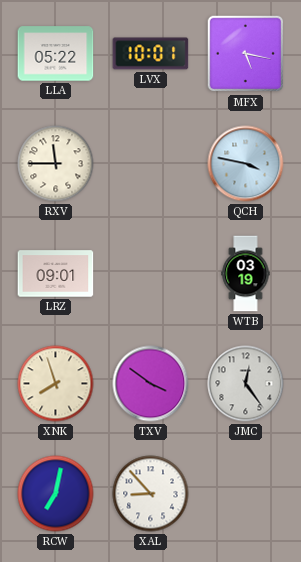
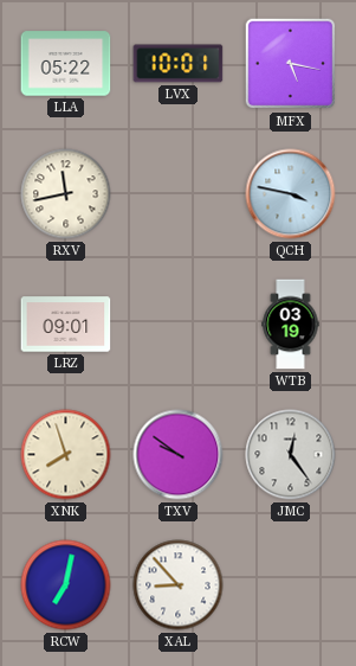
RXV: 11:45 -> 11:43 (66, 194)
TXV: 3:51 -> 9:51 (179, 455)
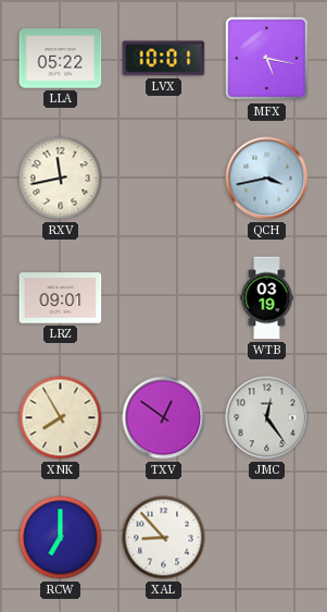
QCH: 3:47 -> 3:43 (267, 179)
XNK: 7:57 -> 7:55 (61, 418)
TXV: 9:51 -> 12:51 (164, 418)
RCW: 7:02 -> 7:00 (61, 538)
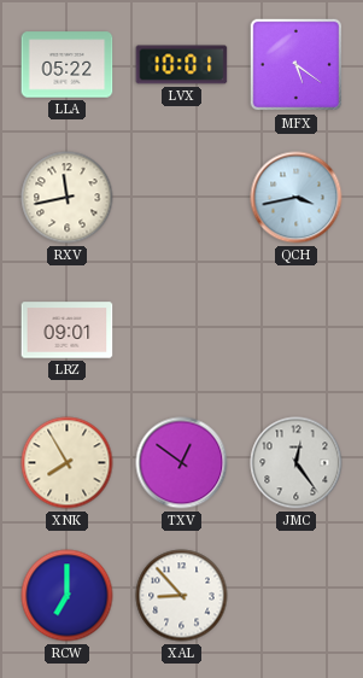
MFX: 5:17 -> 5:21 (297, 65)
WTB: 03:19 -> none (267, 298)
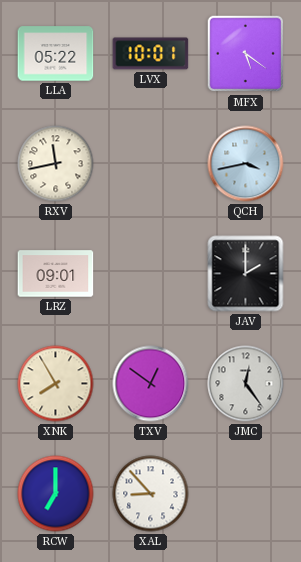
JAV: none -> 2:00 (246, 274)
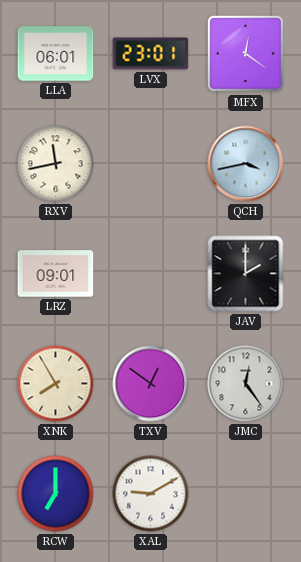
LLA: 05:22 -> 06:01 (56, 54)
LVX: 10:01 -> 23:01 (151, 54)
MFX: 5:21 -> 12:21 (246, 54)
XAL: 8:53 -> 9:10 (151, 494)
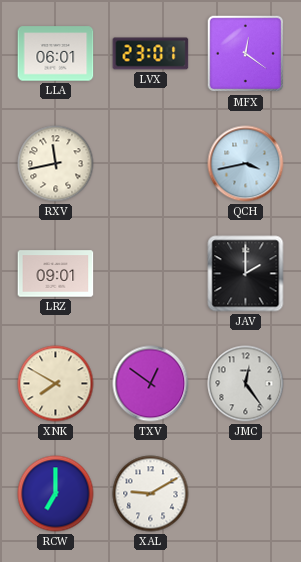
XNK: 7:55 -> 7:50 (56, 384)
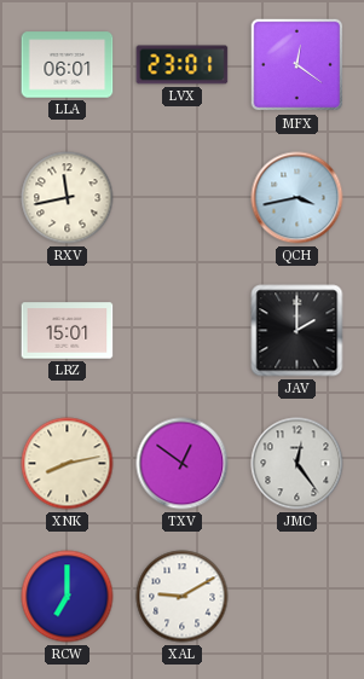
LRZ: 09:01 -> 15:01 (68, 331)
XNK: 7:50 -> 8:13 (68, 464)
